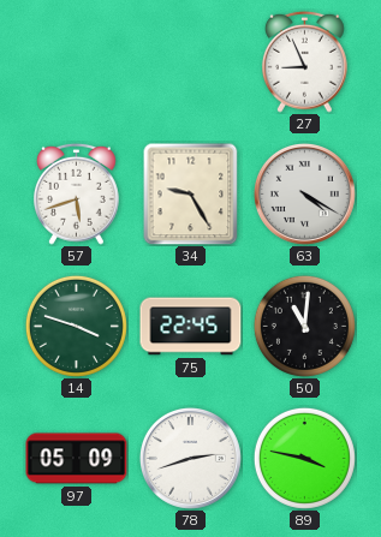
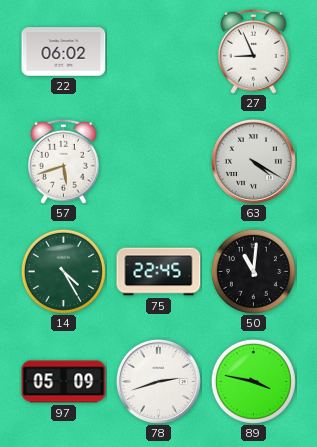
22: none -> 06:02 (64, 52)
34: 9:25 -> none (191, 193)
14: 3:48 -> 4:25 (63, 271)
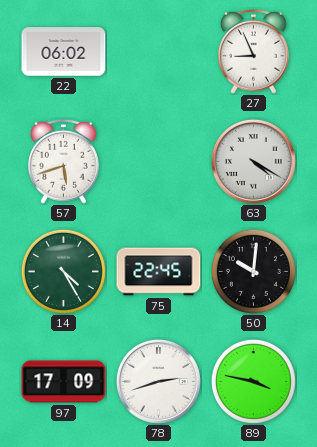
50: 11:01 -> 10:01 (253, 271)
97: 05:09 -> 17:09 (64, 382)
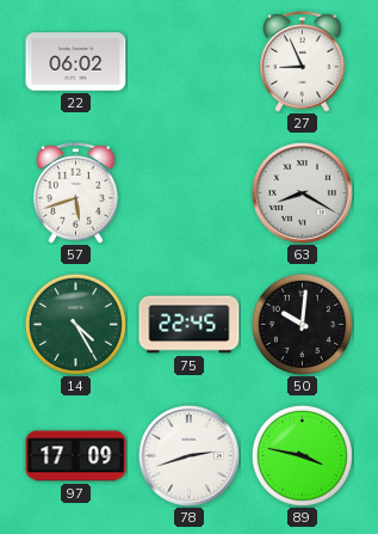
63: 4:20 -> 8:20 (302, 192)
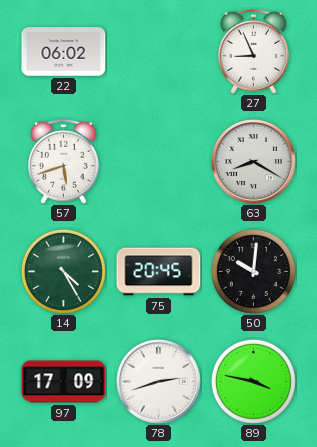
75: 22:45 -> 20:45 (159, 272)
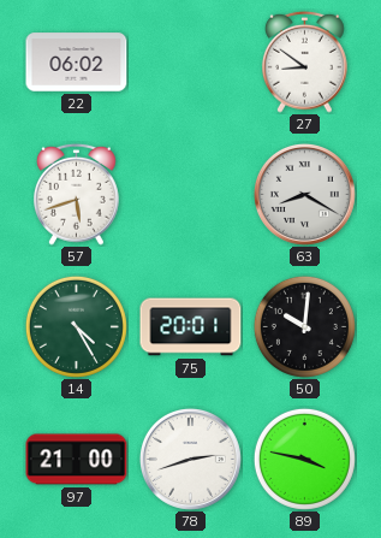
27: 8:56 -> 8:51 (305, 61)
75: 20:45 -> 20:01 (191, 327)
97: 17:09 -> 21:00 (77, 460)
